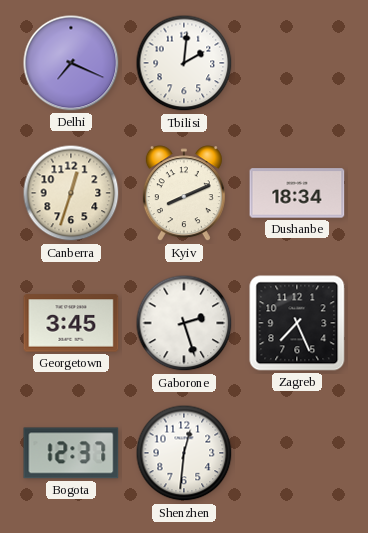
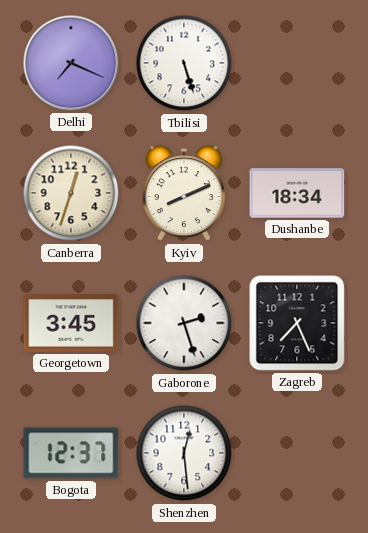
Tbilisi: 2:01 -> 5:27 (184, 63)
Shenzhen: 12:31 -> 12:29 (184, 453)
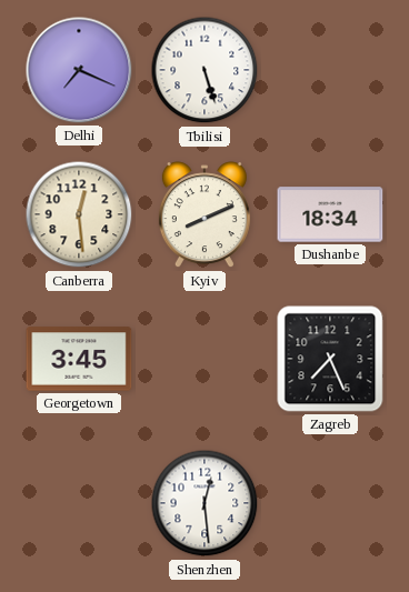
Canberra: 12:33 -> 12:29 (79, 214)
Gaborone: 2:27 -> none (184, 323)
Bogota: 12:37 -> none (71, 453)
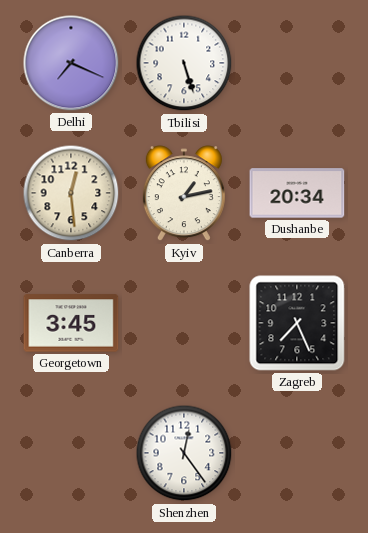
Kyiv: 8:11 -> 1:13 (184, 194)
Dushanbe: 18:34 -> 20:34 (297, 193)
Shenzhen: 12:29 -> 12:24 (184, 453)
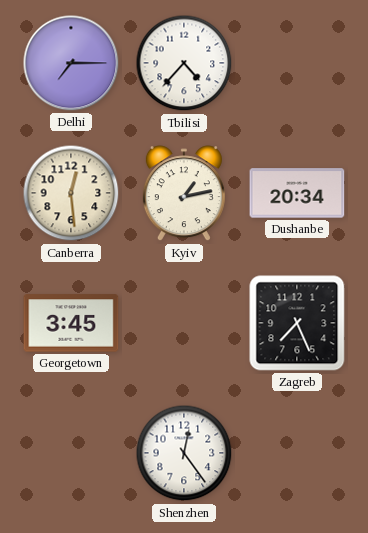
Delhi: 7:19 -> 7:15 (71, 63)
Tbilisi: 5:27 -> 4:37 (184, 63)
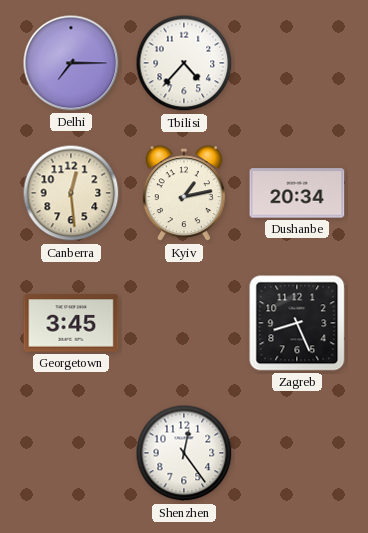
Zagreb: 7:26 -> 8:26 (297, 323)
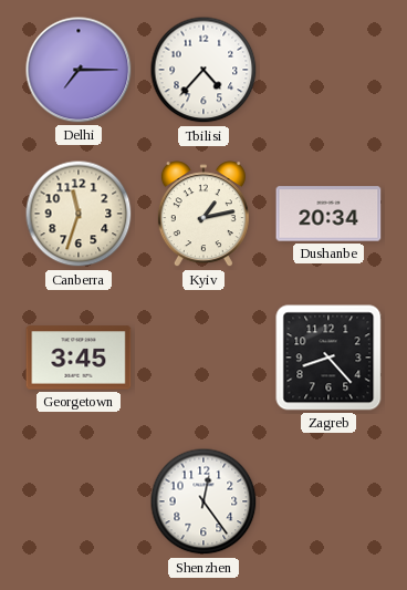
Canberra: 12:29 -> 11:33 (79, 214)
Zagreb: 8:26 -> 8:23 (328, 358)
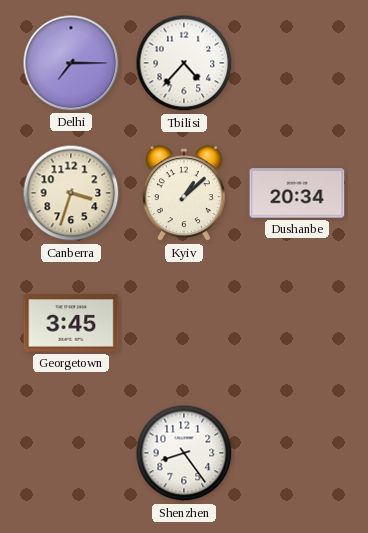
Canberra: 11:33 -> 3:33 (71, 193)
Kyiv: 1:13 -> 1:08 (184, 194)
Zagreb: 8:23 -> none (328, 358)
Shenzhen: 12:24 -> 8:24 (184, 453)
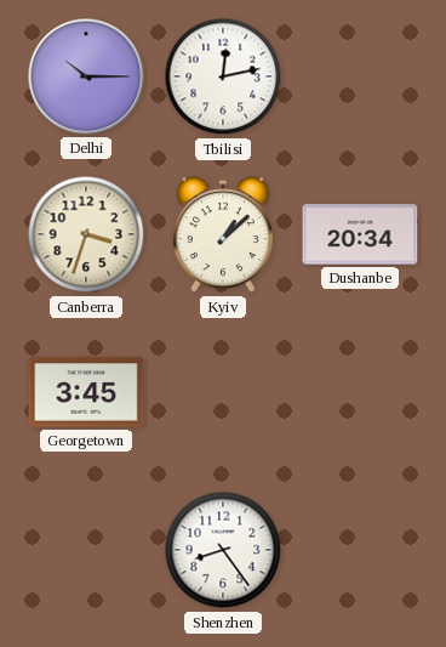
Delhi: 7:15 -> 10:15 (86, 76)
Tbilisi: 4:37 -> 12:13 (223, 76)
